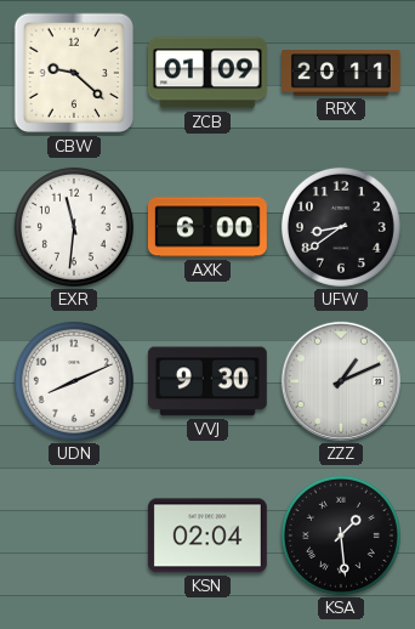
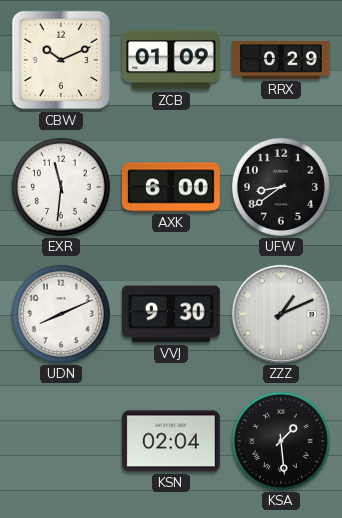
CBW: 9:22 -> 10:11 (61, 60)
RRX: 20:11 -> 0:29 (282, 60)
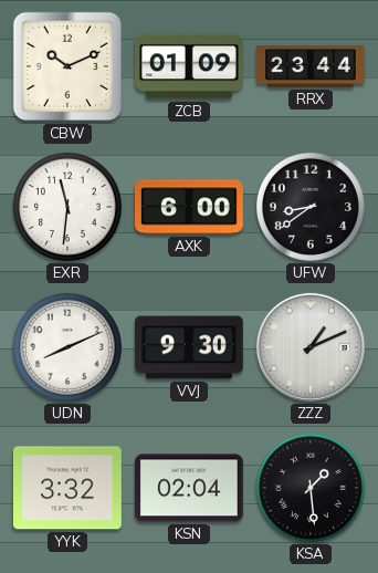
RRX: 0:29 -> 23:44 (312, 66)
YYK: none -> 3:32 (67, 488)
